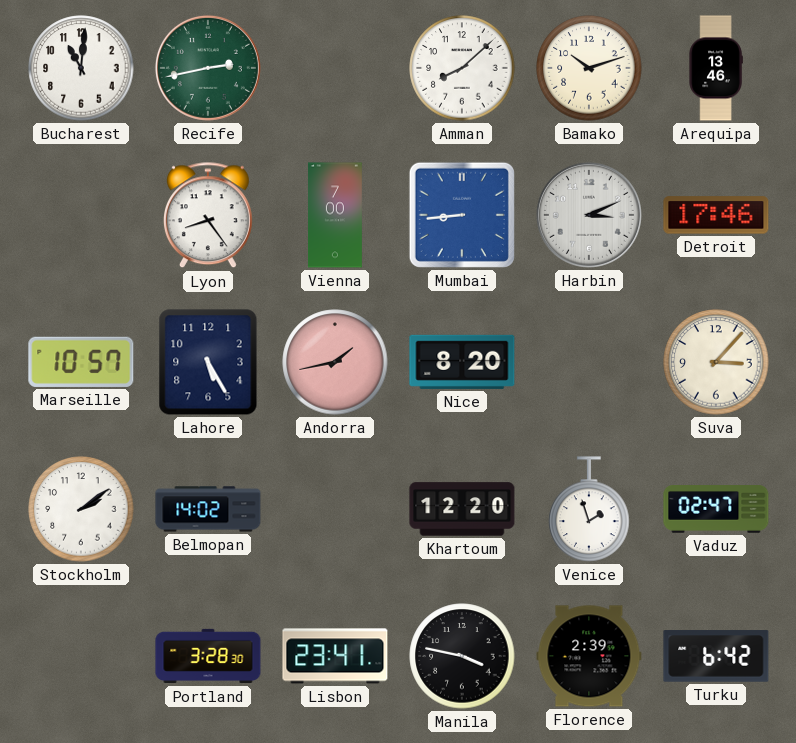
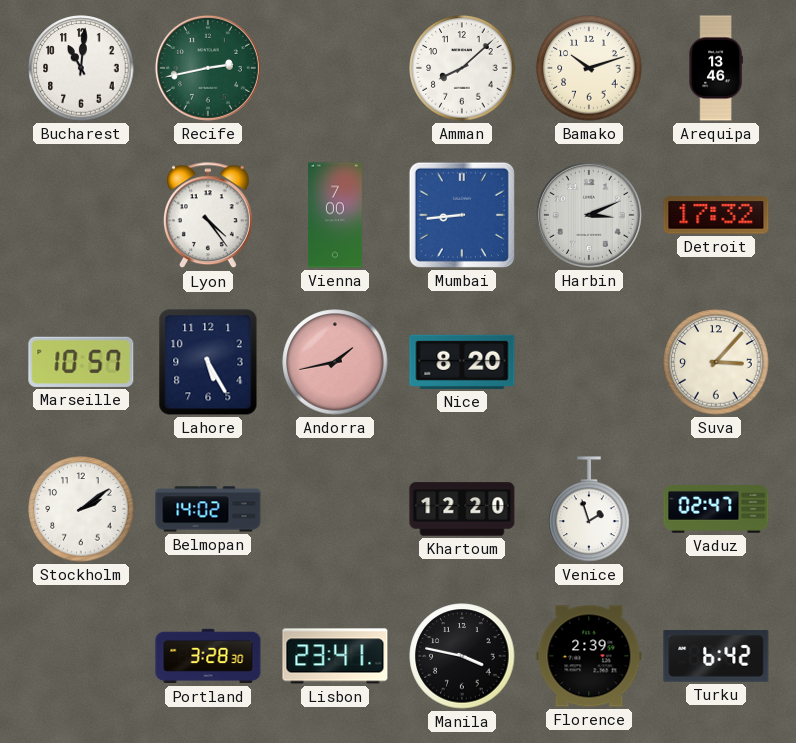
Lyon: 8:24 -> 4:24 (208, 216)
Detroit: 17:46 -> 17:32 (716, 215)
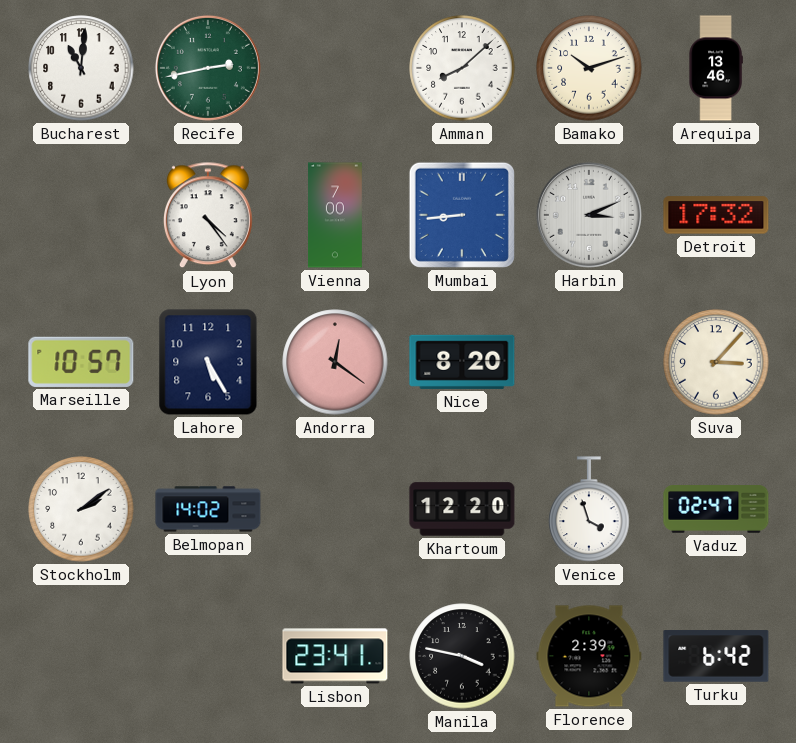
Andorra: 1:43 -> 12:21 (335, 362)
Venice: 1:57 -> 3:57 (589, 509)
Portland: 3:28 -> none (208, 656)
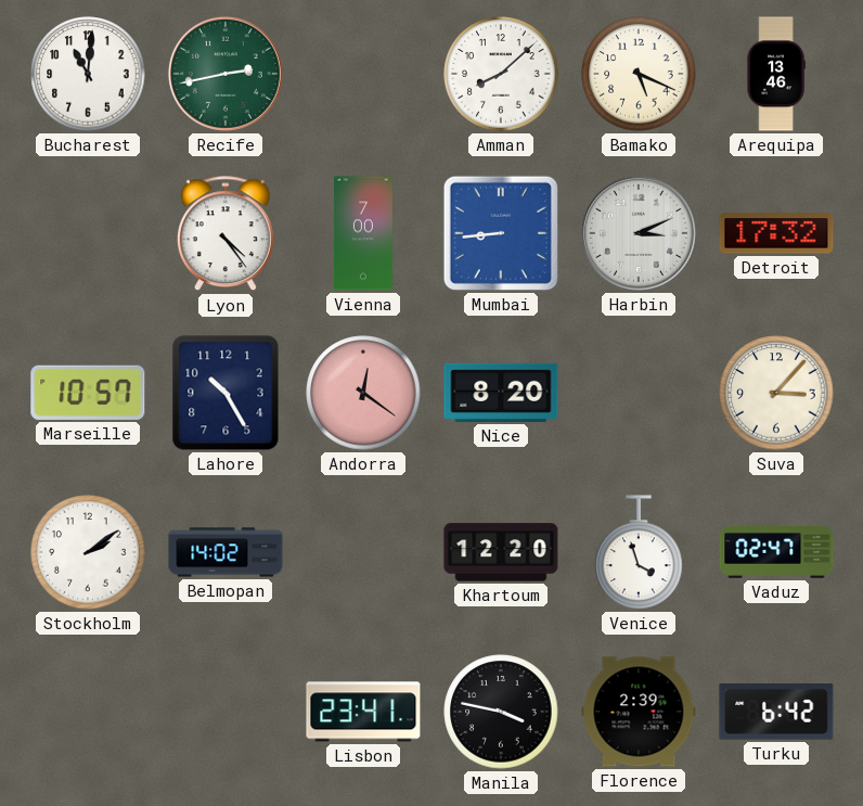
Bamako: 10:12 -> 5:19 (639, 74)
Lahore: 5:25 -> 10:25 (226, 393)
